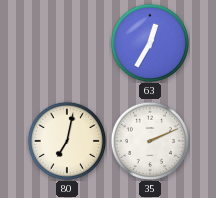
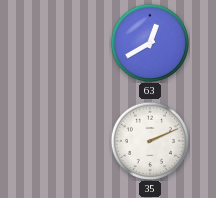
63: 12:35 -> 12:40 (149, 42)
80: 7:02 -> none (66, 140)
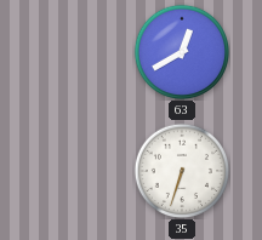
35: 2:11 -> 6:33 (181, 170)
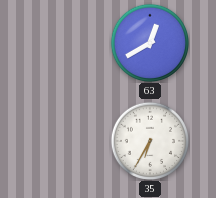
35: 6:33 -> 6:35 (149, 140)
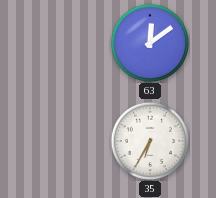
63: 12:40 -> 12:09 (149, 42)
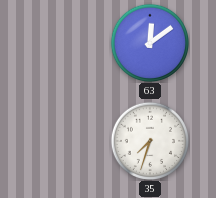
35: 6:35 -> 7:33 (149, 140)
